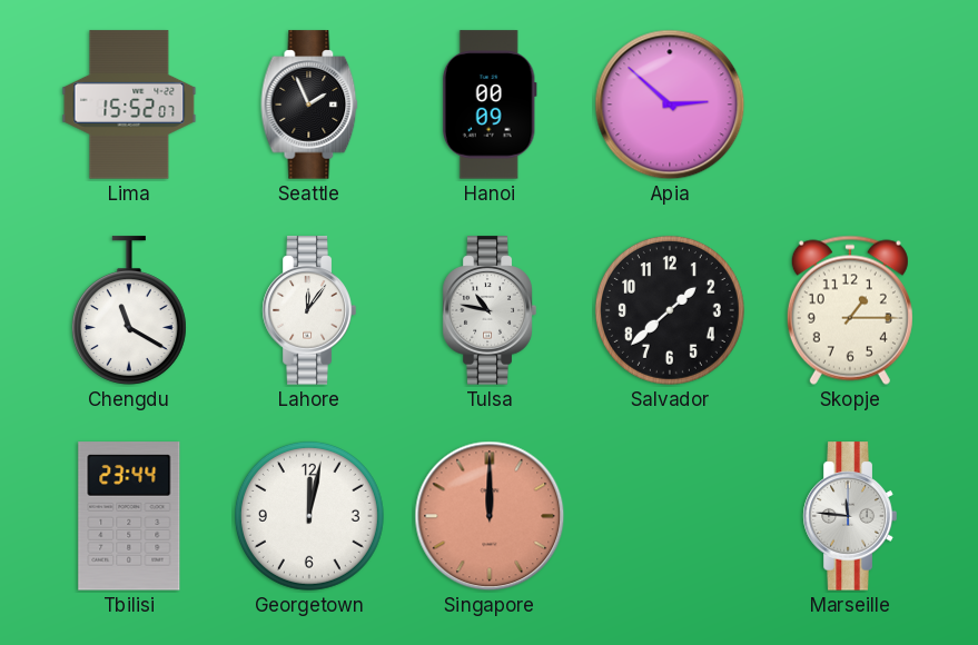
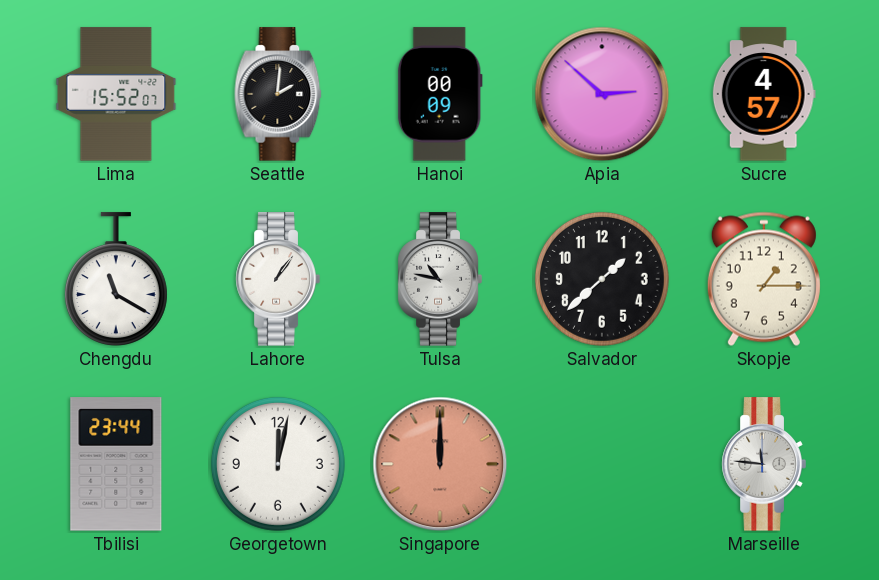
Seattle: 1:56 -> 2:01 (278, 94)
Sucre: none -> 4:57 (764, 94)
Lahore: 12:06 -> 1:06 (278, 279)
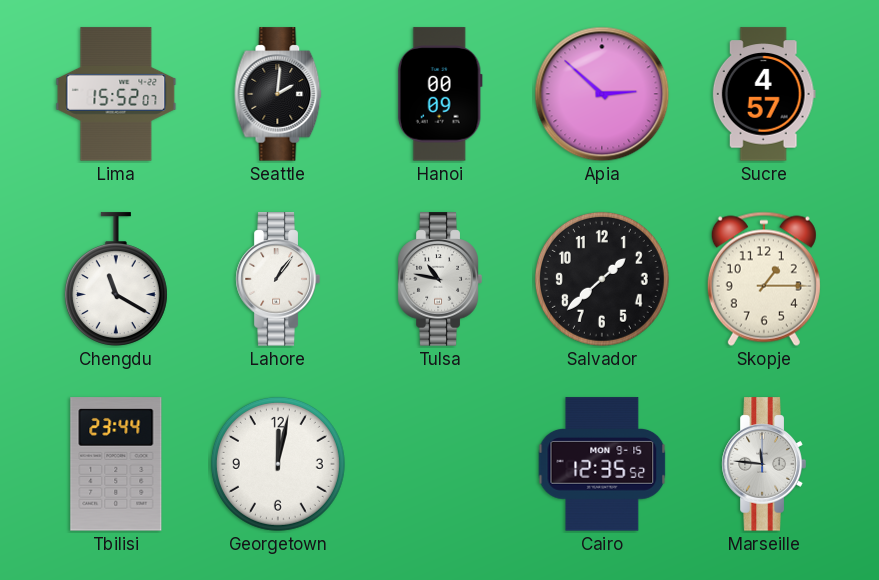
Singapore: 12:00 -> none (440, 464)
Cairo: none -> 12:35 (602, 464)
